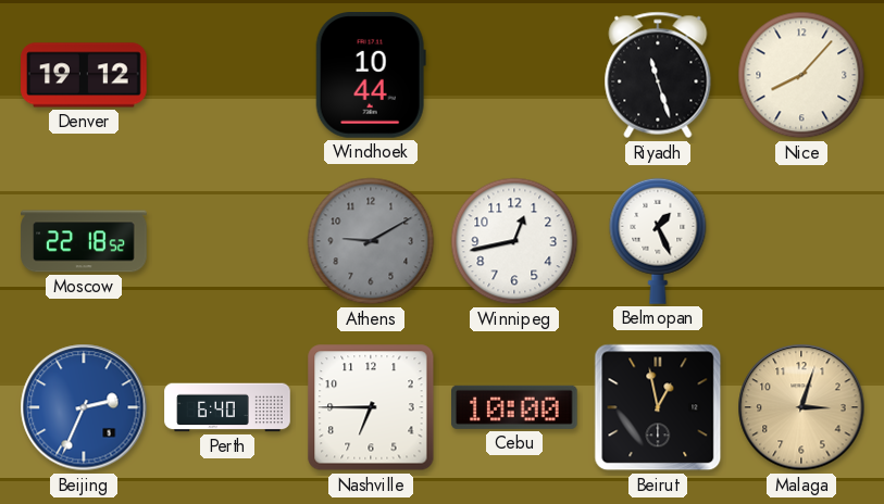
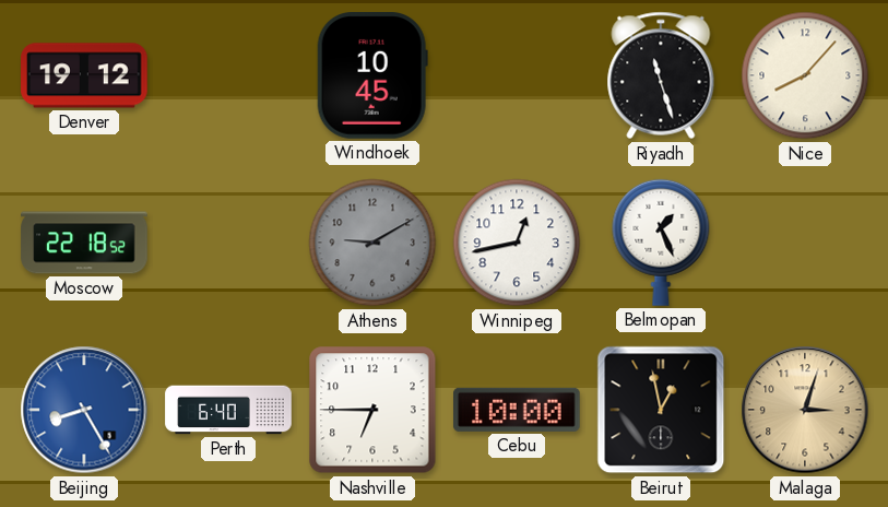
Windhoek: 10:44 -> 10:45 (372, 76)
Beijing: 2:34 -> 8:25 (84, 410)
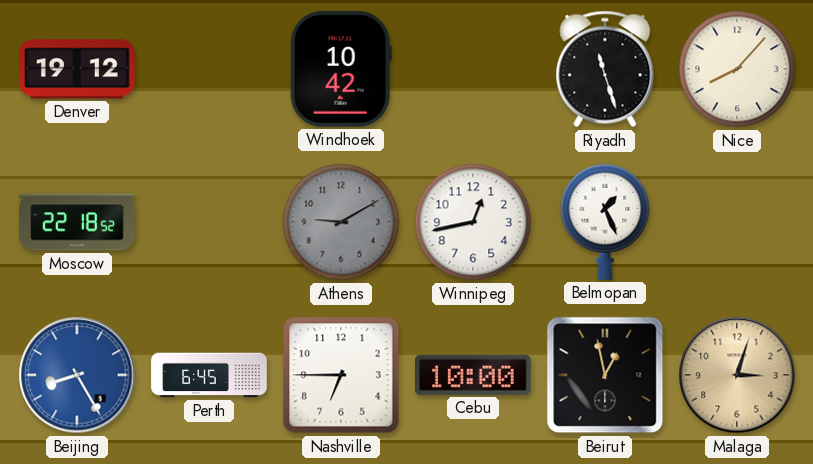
Windhoek: 10:45 -> 10:42 (341, 70)
Perth: 6:40 -> 6:45 (209, 375)
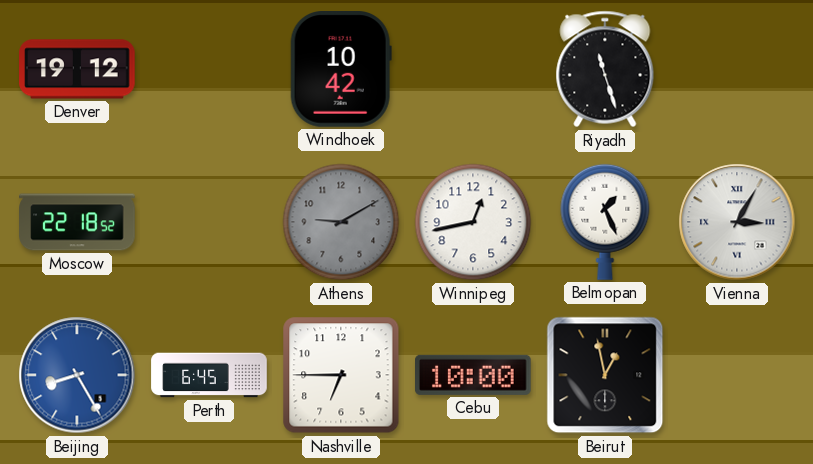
Nice: 8:07 -> none (737, 69)
Vienna: none -> 3:05 (737, 222)
Malaga: 3:03 -> none (737, 375)
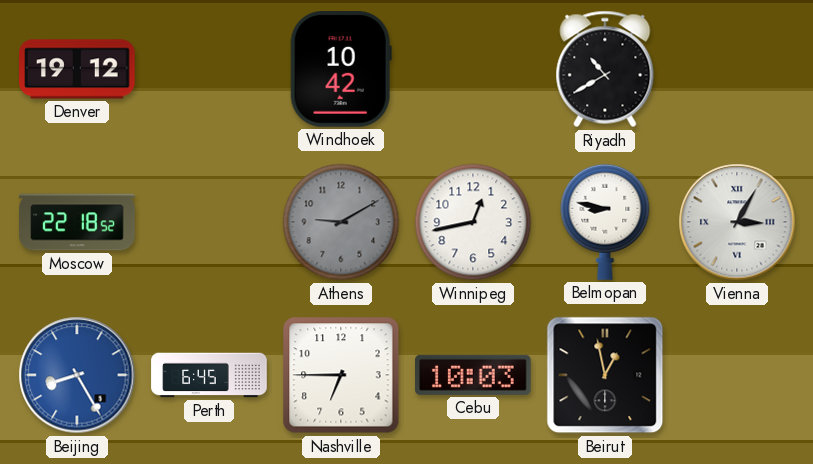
Riyadh: 11:27 -> 10:40 (605, 69)
Belmopan: 1:26 -> 8:47 (605, 222)
Cebu: 10:00 -> 10:03 (474, 375)
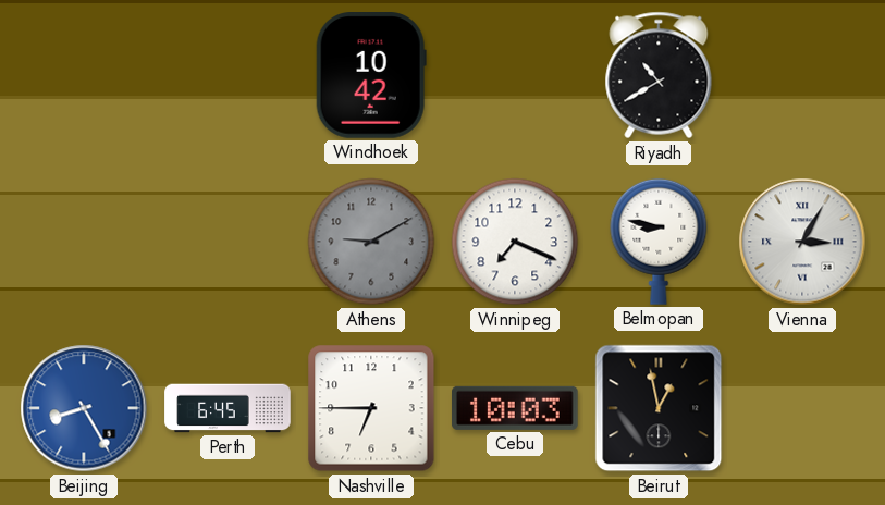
Denver: 19:12 -> none (77, 69)
Moscow: 22:18 -> none (77, 222)
Winnipeg: 12:43 -> 7:19 (515, 242)
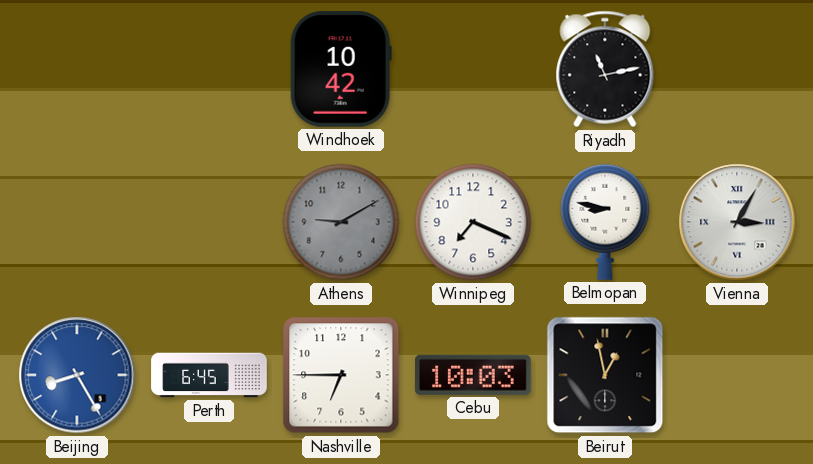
Riyadh: 10:40 -> 11:13 (605, 69)
